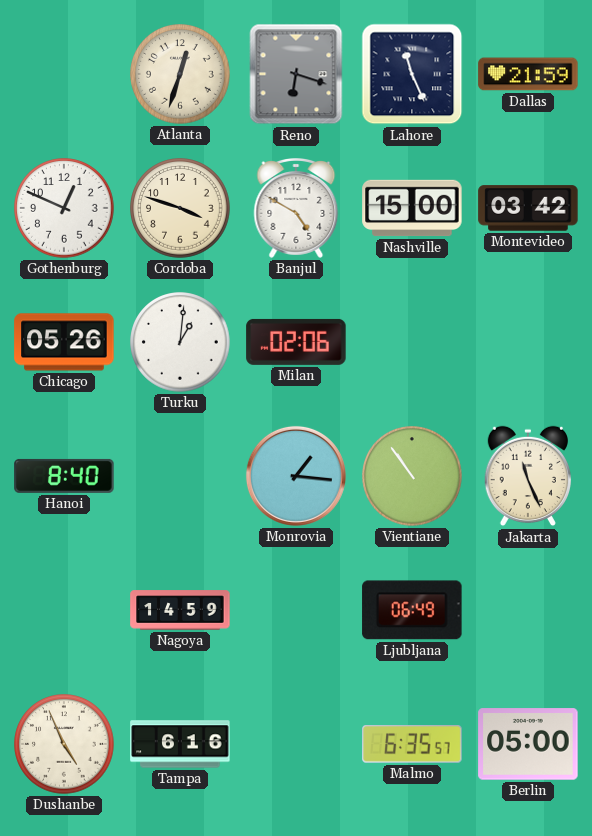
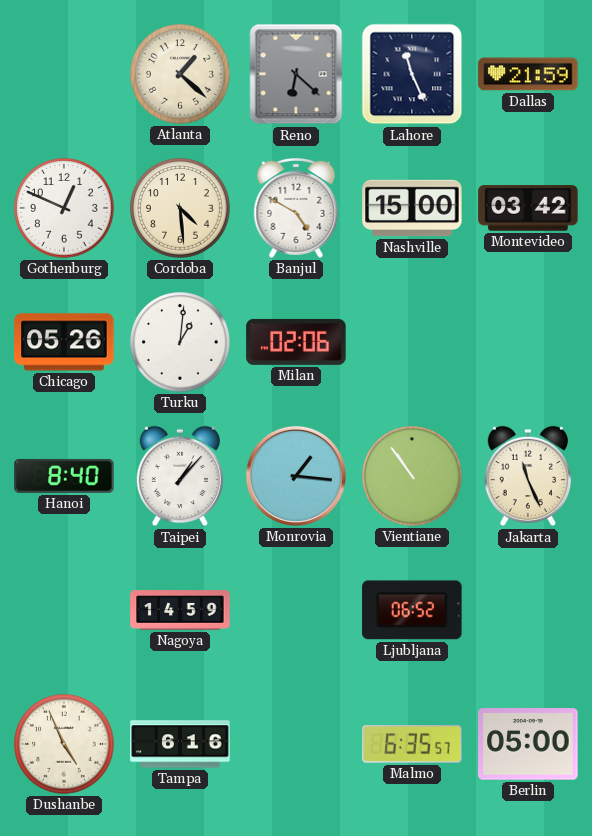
Atlanta: 12:33 -> 1:22 (180, 74)
Reno: 6:18 -> 6:22 (296, 74)
Cordoba: 3:48 -> 4:29 (180, 208)
Taipei: none -> 1:07 (179, 476)
Ljubljana: 06:49 -> 06:52 (412, 610)
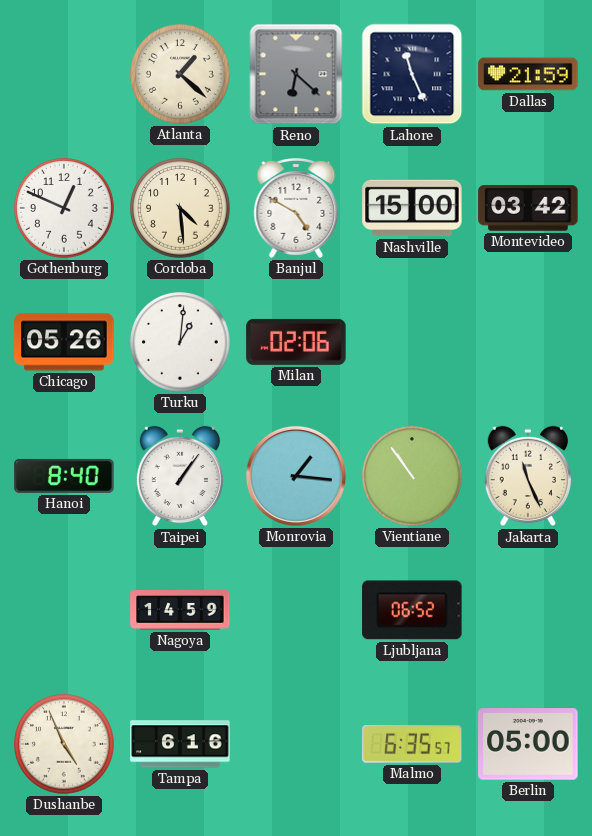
Taipei: 1:07 -> 1:06 (179, 476)
